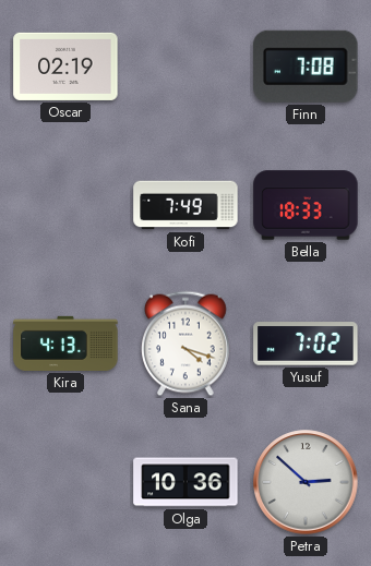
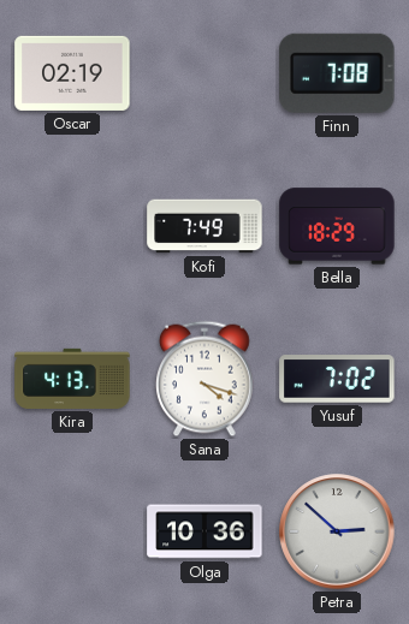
Bella: 18:33 -> 18:29 (337, 226)
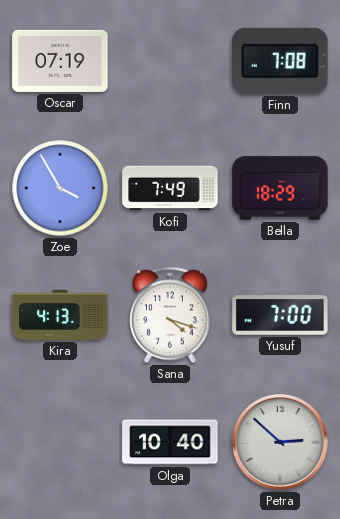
Oscar: 02:19 -> 07:19 (60, 61)
Zoe: none -> 3:55 (60, 188)
Yusuf: 7:02 -> 7:00 (280, 315)
Olga: 10:36 -> 10:40 (170, 442)
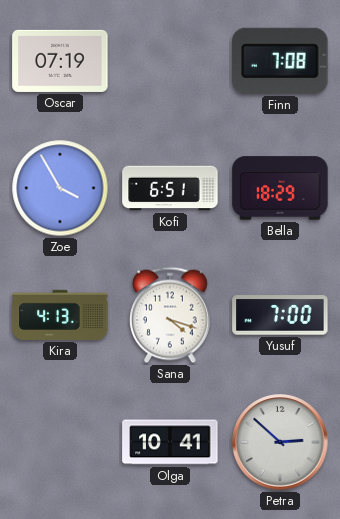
Kofi: 7:49 -> 6:51 (170, 188)
Olga: 10:40 -> 10:41 (170, 442)
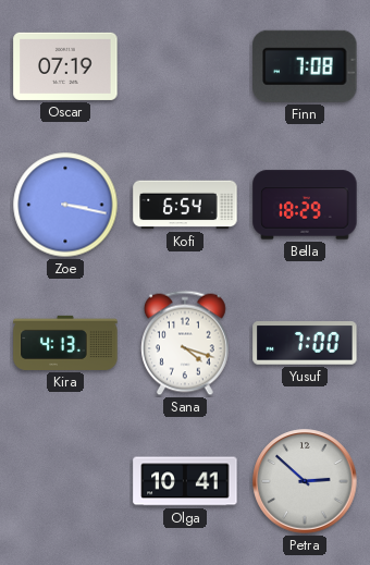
Zoe: 3:55 -> 3:17 (65, 205)
Kofi: 6:51 -> 6:54 (185, 205)
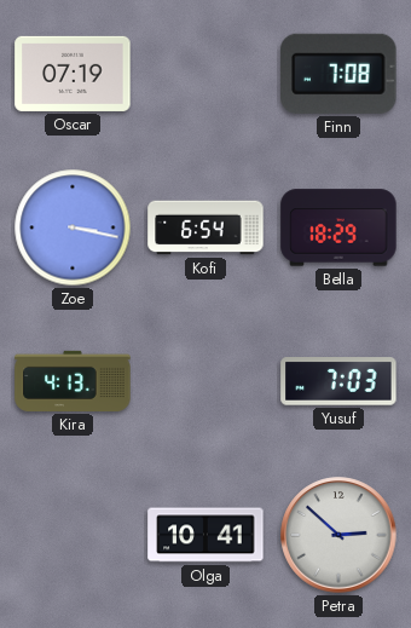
Sana: 4:18 -> none (186, 343)
Yusuf: 7:00 -> 7:03 (338, 381)
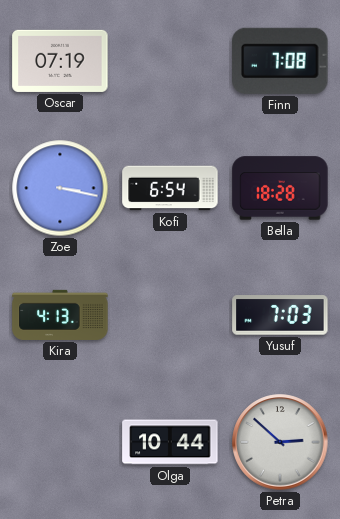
Bella: 18:29 -> 18:28 (280, 188)
Olga: 10:41 -> 10:44 (170, 442)
